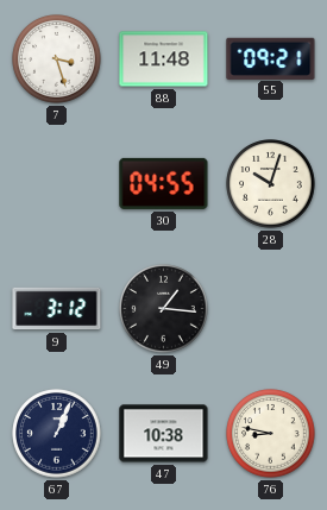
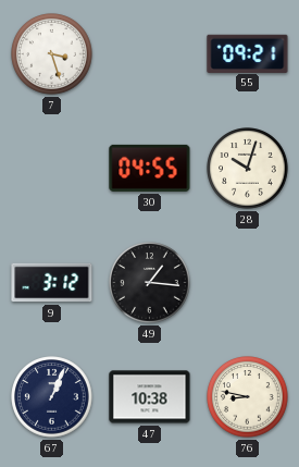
88: 11:48 -> none (164, 59)
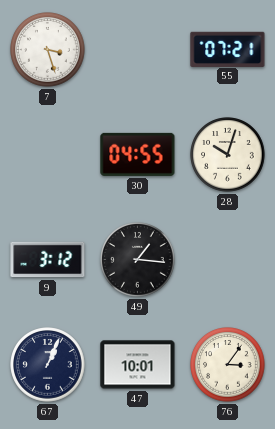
55: 09:21 -> 07:21 (228, 49)
47: 10:38 -> 10:01 (138, 365)
76: 8:47 -> 3:06 (228, 365)
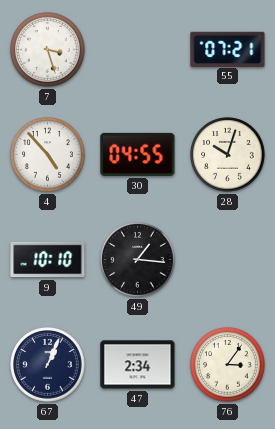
4: none -> 4:53 (48, 155)
9: 3:12 -> 10:10 (48, 260)
47: 10:01 -> 2:34 (138, 365)
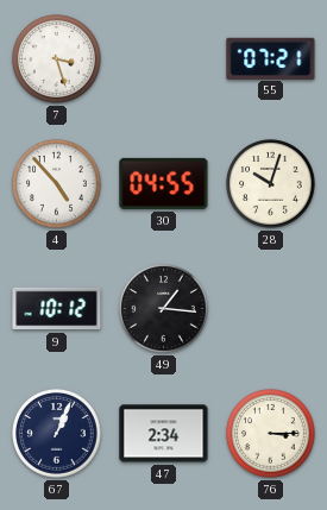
9: 10:10 -> 10:12 (57, 309)
76: 3:06 -> 3:15 (271, 434)
